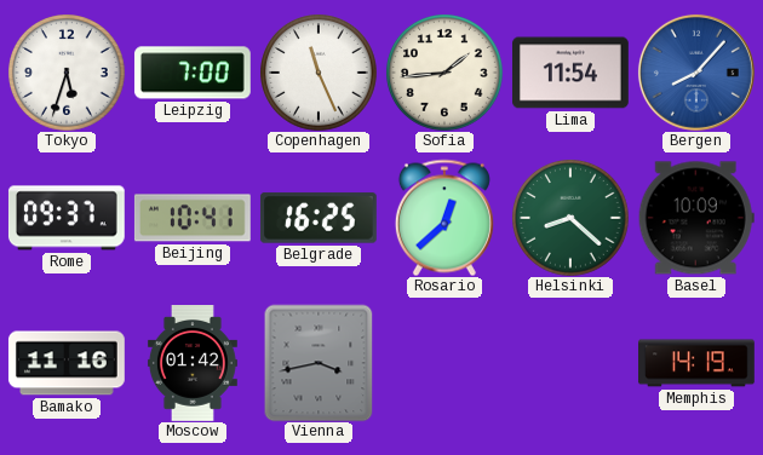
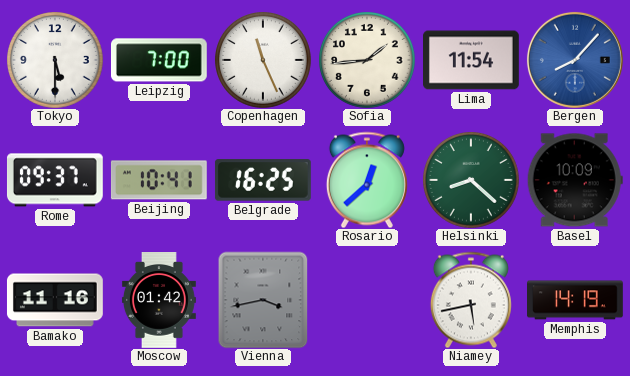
Tokyo: 5:33 -> 5:30 (55, 60)
Niamey: none -> 5:43 (471, 300)
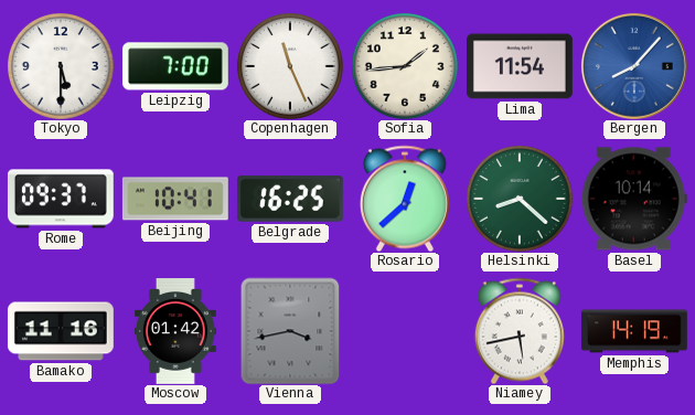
Basel: 10:09 -> 10:14 (634, 199)
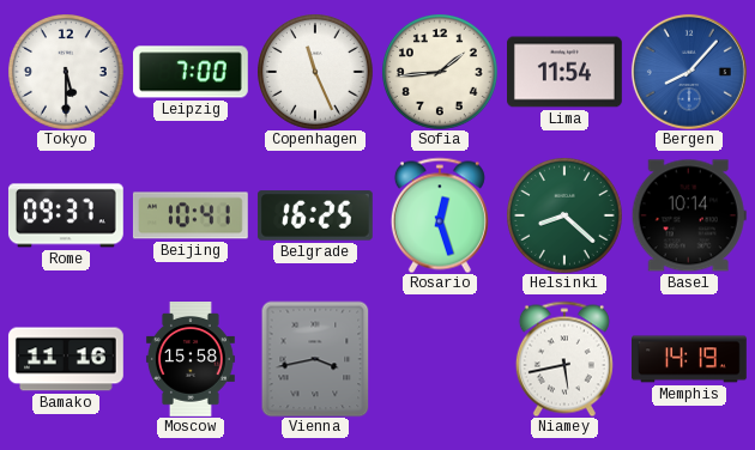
Rosario: 12:38 -> 12:27 (440, 215)
Moscow: 01:42 -> 15:58 (191, 360)
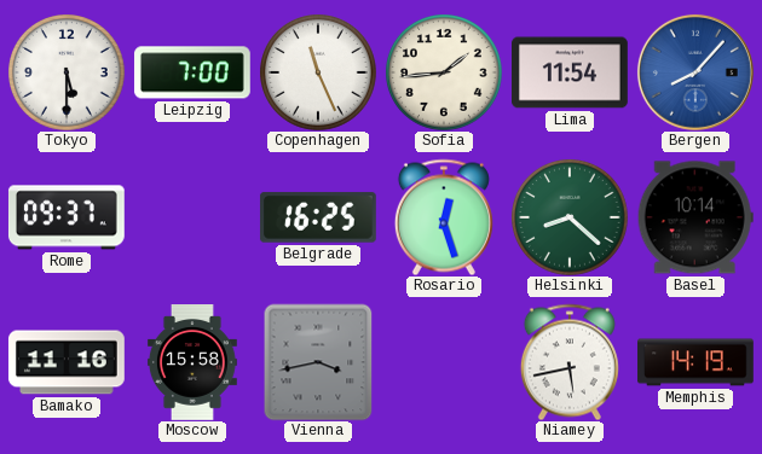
Beijing: 10:41 -> none (191, 215)
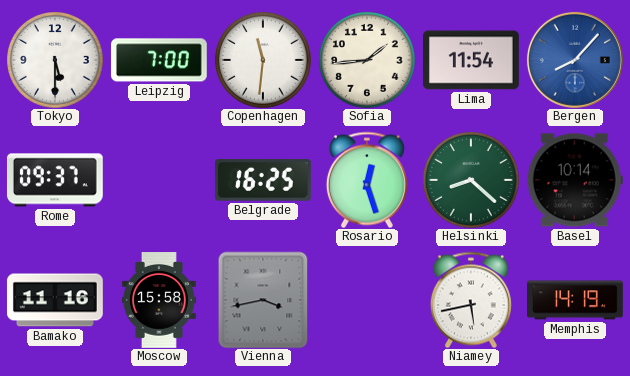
Copenhagen: 11:26 -> 11:31 (263, 60)
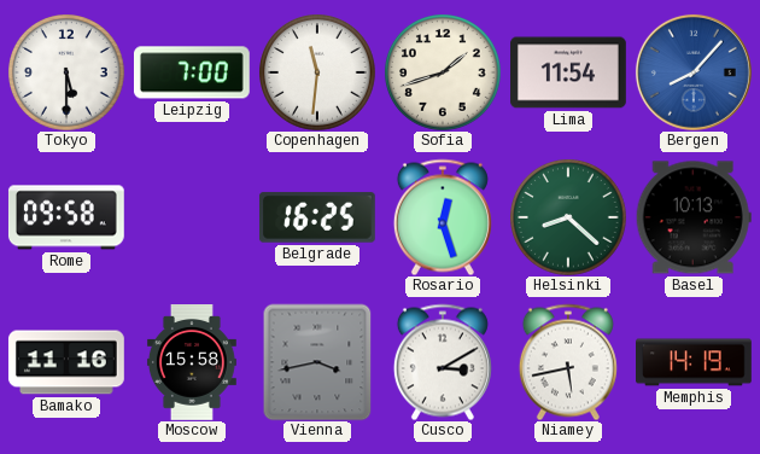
Sofia: 1:44 -> 1:42 (443, 72)
Rome: 09:37 -> 09:58 (66, 217)
Basel: 10:14 -> 10:13 (694, 217)
Cusco: none -> 3:10 (443, 362)
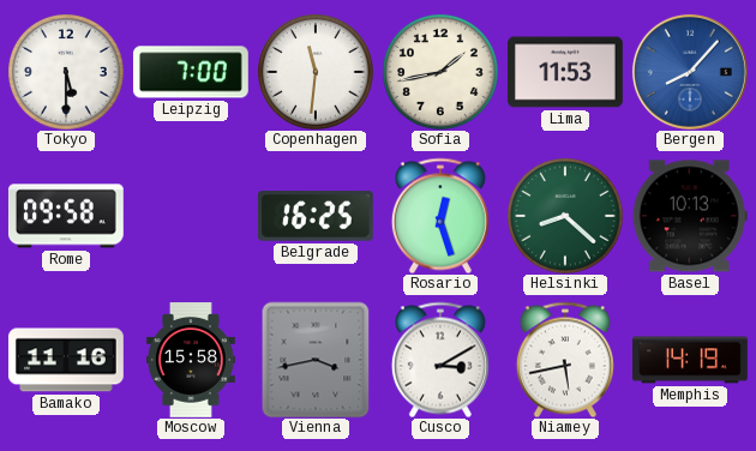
Sofia: 1:42 -> 1:43 (440, 72)
Lima: 11:54 -> 11:53 (566, 72)
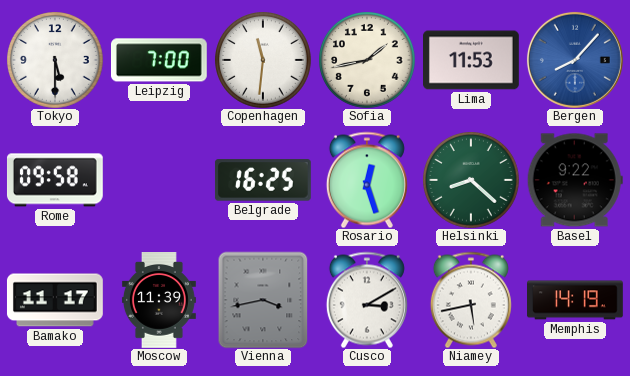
Basel: 10:13 -> 9:22 (575, 180)
Bamako: 11:16 -> 11:17 (55, 300)
Moscow: 15:58 -> 11:39 (159, 301)
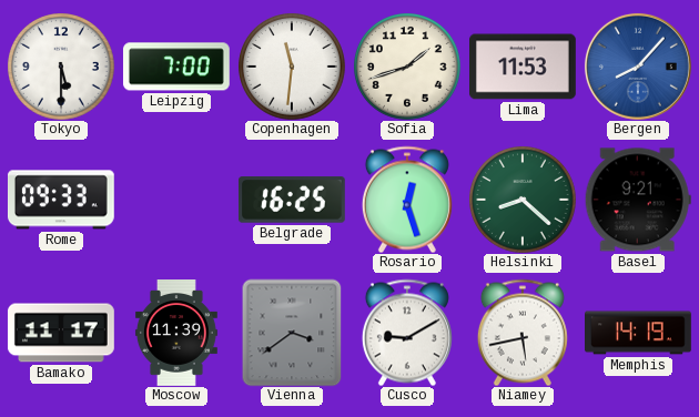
Sofia: 1:43 -> 1:42 (407, 67)
Rome: 09:58 -> 09:33 (61, 200)
Basel: 9:22 -> 9:21 (638, 200)
Vienna: 3:43 -> 3:39 (292, 333)
Cusco: 3:10 -> 9:10 (407, 333)
